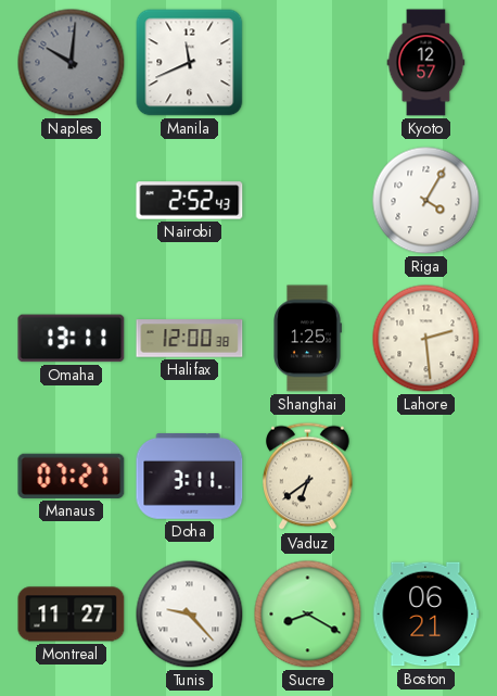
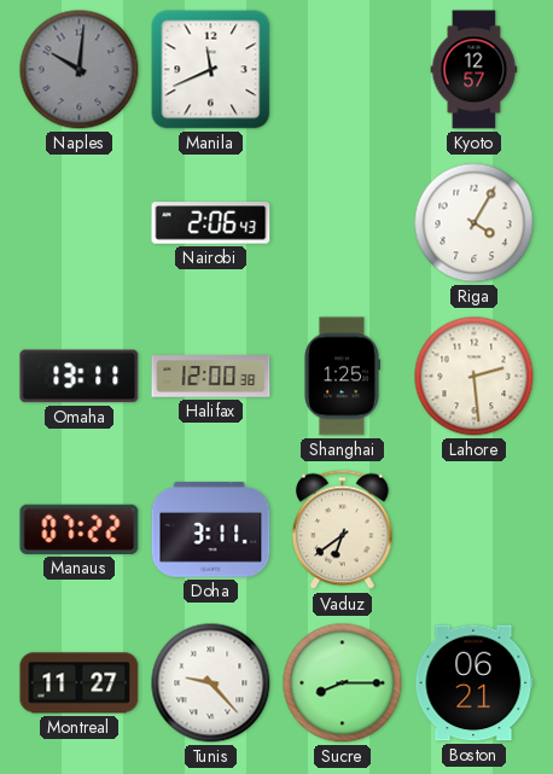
Nairobi: 2:52 -> 2:06 (211, 223)
Manaus: 07:27 -> 07:22 (80, 529)
Sucre: 8:20 -> 8:15 (343, 683)
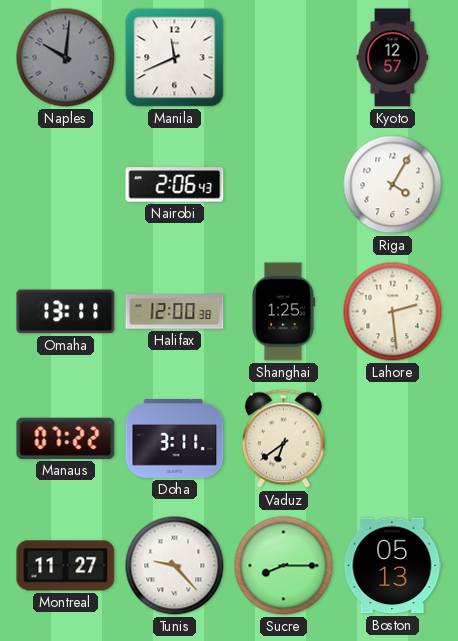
Boston: 06:21 -> 05:13 (393, 566)
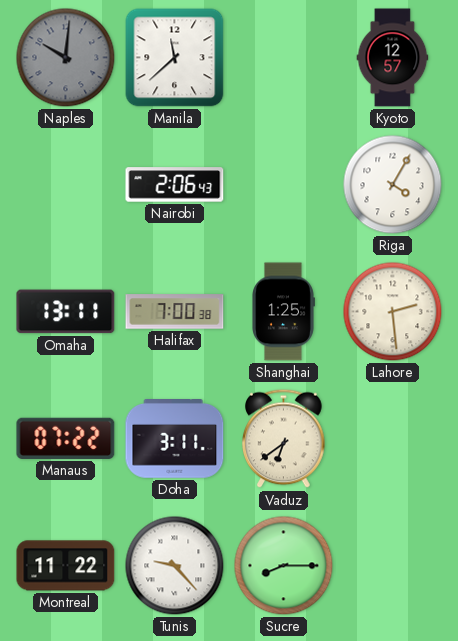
Manila: 11:41 -> 11:38 (175, 58)
Halifax: 12:00 -> 7:00 (175, 312)
Montreal: 11:27 -> 11:22 (66, 566)
Boston: 05:13 -> none (393, 566)
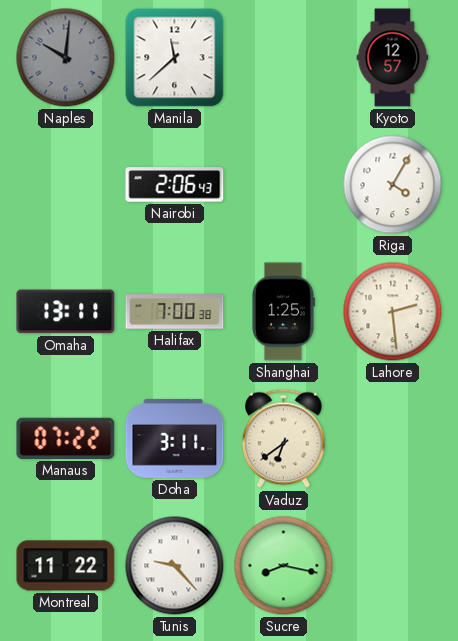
Sucre: 8:15 -> 8:17 (284, 566)
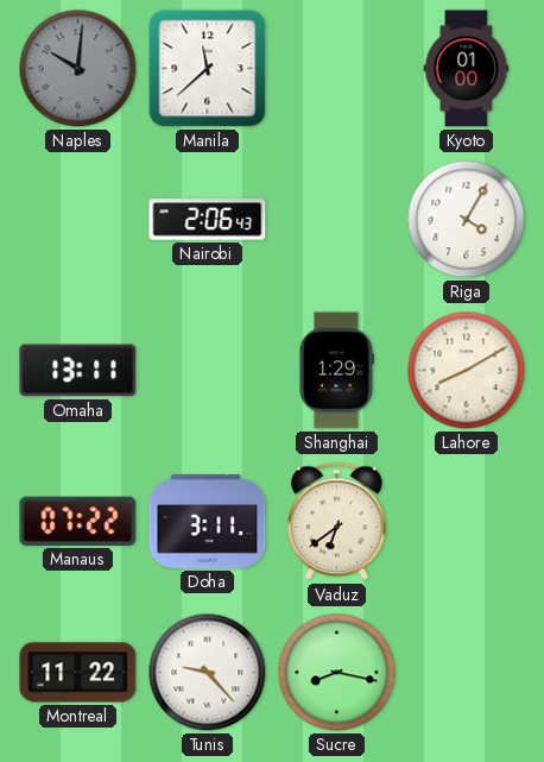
Kyoto: 12:57 -> 01:00 (467, 69)
Halifax: 7:00 -> none (175, 312)
Shanghai: 1:25 -> 1:29 (337, 371)
Lahore: 2:29 -> 8:10 (467, 371)
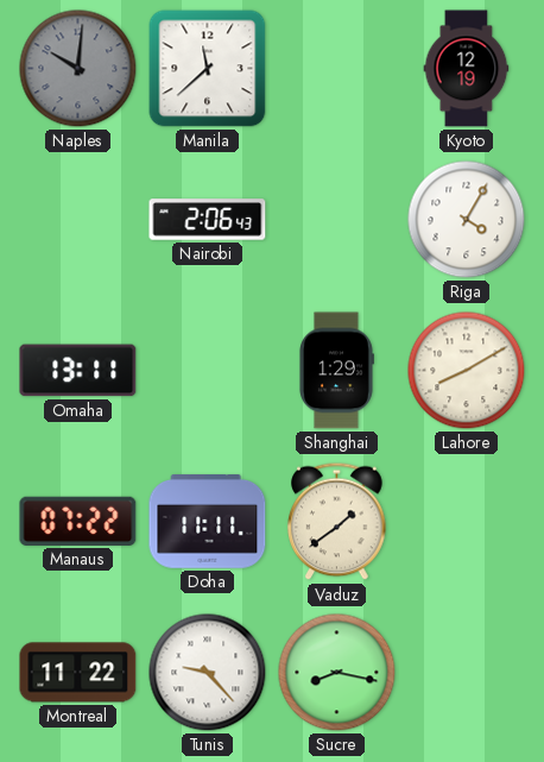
Kyoto: 01:00 -> 12:19 (467, 69)
Doha: 3:11 -> 11:11 (208, 522)
Vaduz: 6:39 -> 1:39 (337, 522)
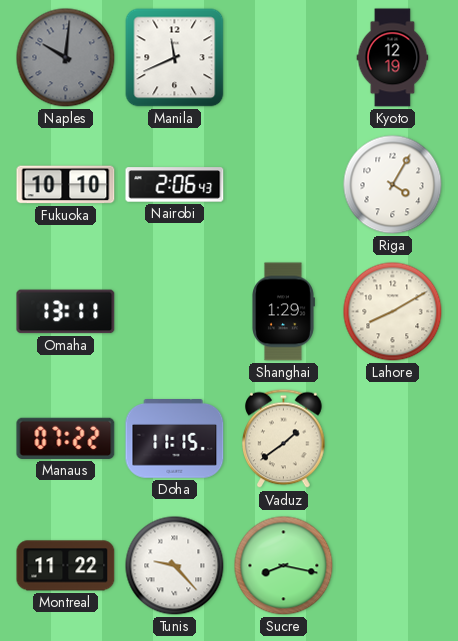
Manila: 11:38 -> 11:41 (175, 58)
Fukuoka: none -> 10:10 (66, 185)
Doha: 11:11 -> 11:15 (175, 439)
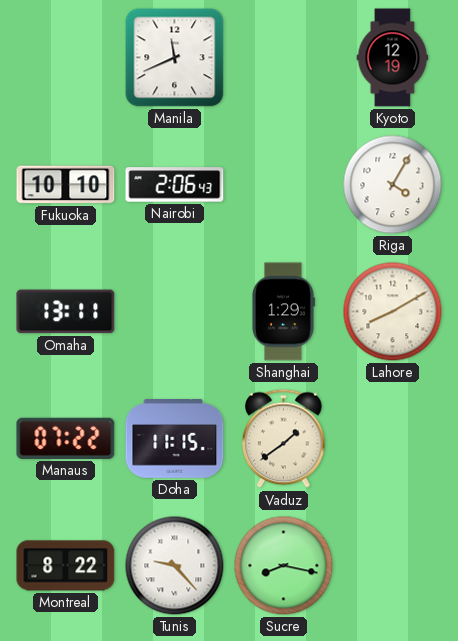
Naples: 10:01 -> none (66, 58)
Montreal: 11:22 -> 8:22 (66, 566)
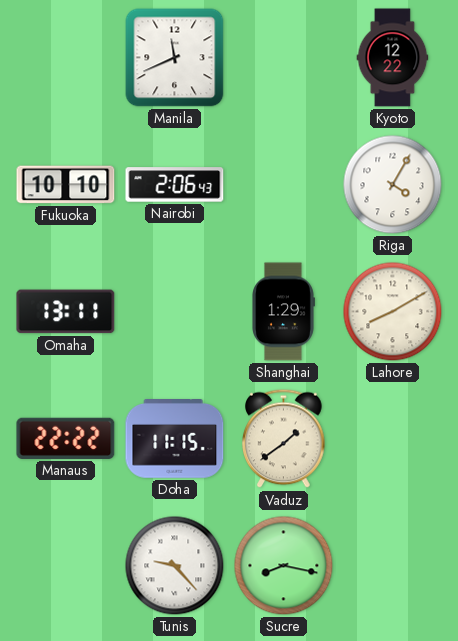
Kyoto: 12:19 -> 12:22 (393, 58)
Manaus: 07:22 -> 22:22 (66, 438)
Montreal: 8:22 -> none (66, 566)
